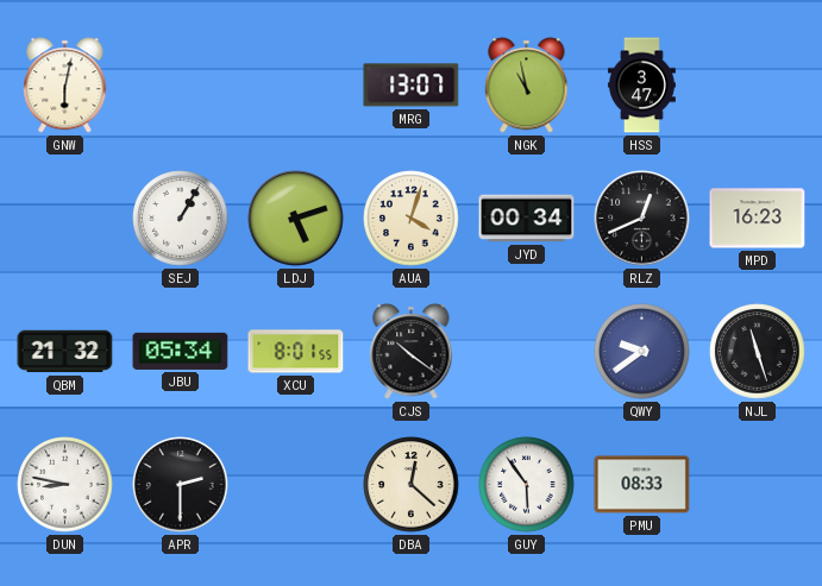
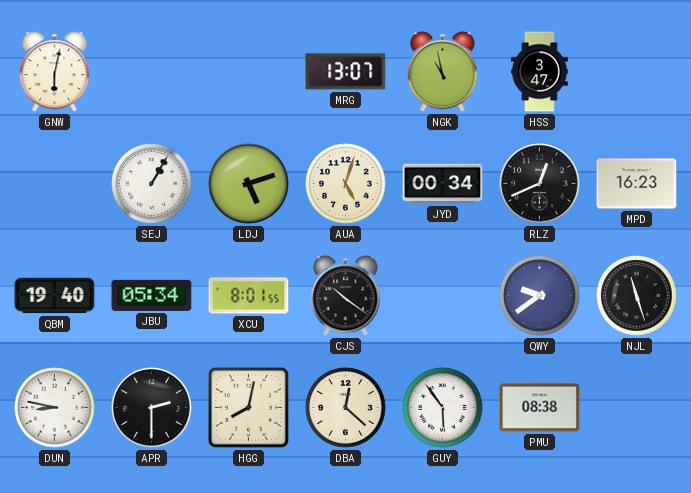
AUA: 4:03 -> 5:03 (346, 184)
QBM: 21:32 -> 19:40 (55, 296)
HGG: none -> 8:02 (248, 407)
PMU: 08:33 -> 08:38 (540, 408)
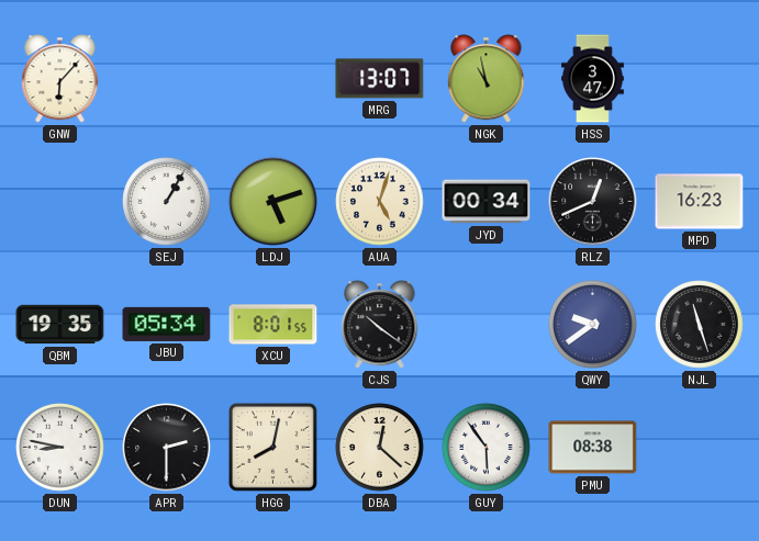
GNW: 6:02 -> 6:07 (60, 79)
QBM: 19:40 -> 19:35 (60, 325)
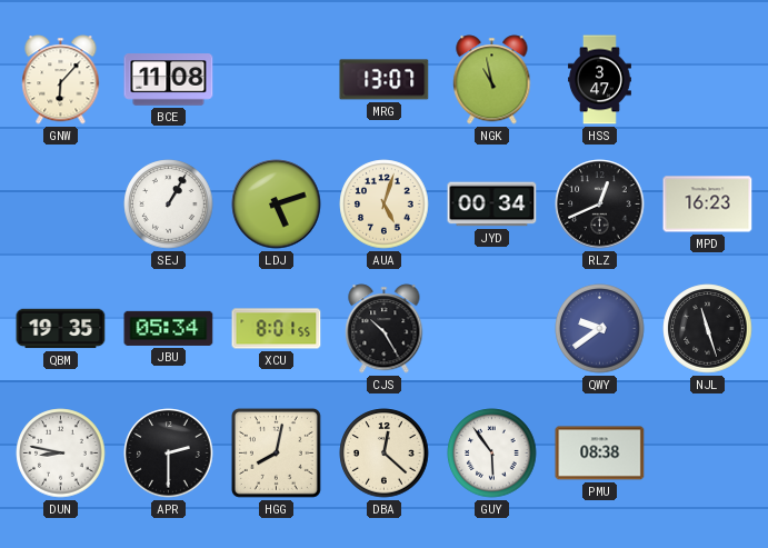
BCE: none -> 11:08 (169, 80)
CJS: 10:21 -> 10:25 (385, 329)
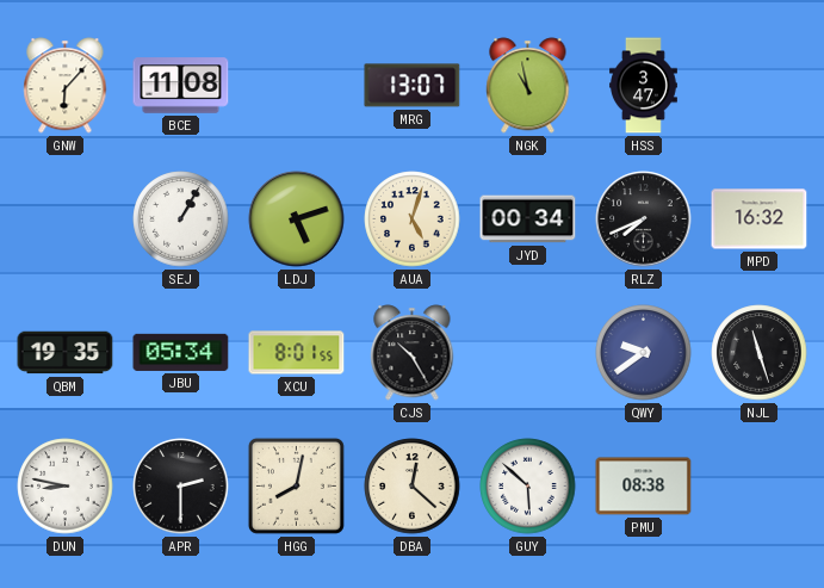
RLZ: 12:41 -> 7:41 (644, 219)
MPD: 16:23 -> 16:32 (760, 219)
GUY: 5:54 -> 5:52 (528, 487)
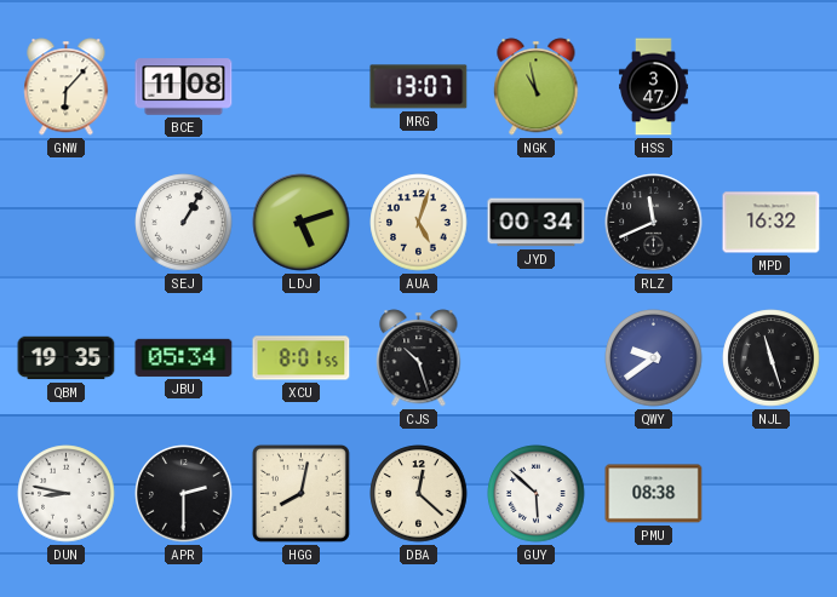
RLZ: 7:41 -> 11:41 (654, 223)
CJS: 10:25 -> 10:27 (419, 358)
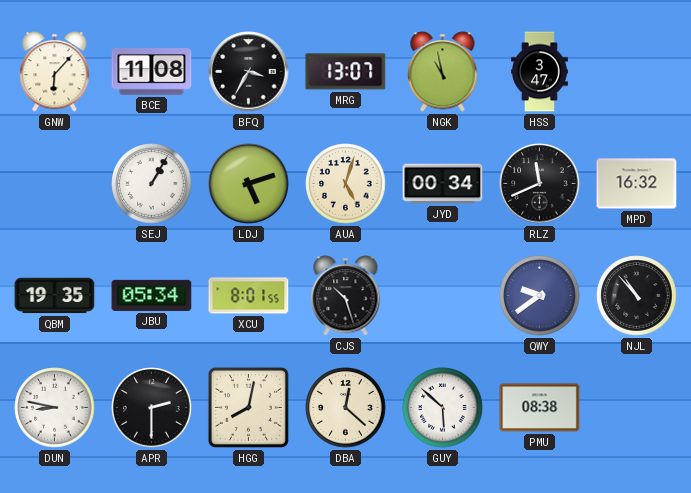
BFQ: none -> 3:35 (249, 72)
NJL: 11:27 -> 10:53 (637, 296)
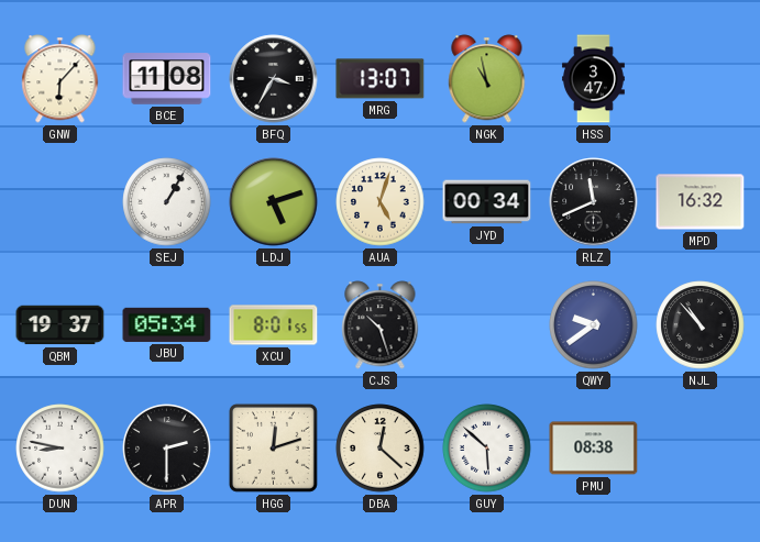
QBM: 19:35 -> 19:37 (60, 325)
HGG: 8:02 -> 12:12 (273, 447)
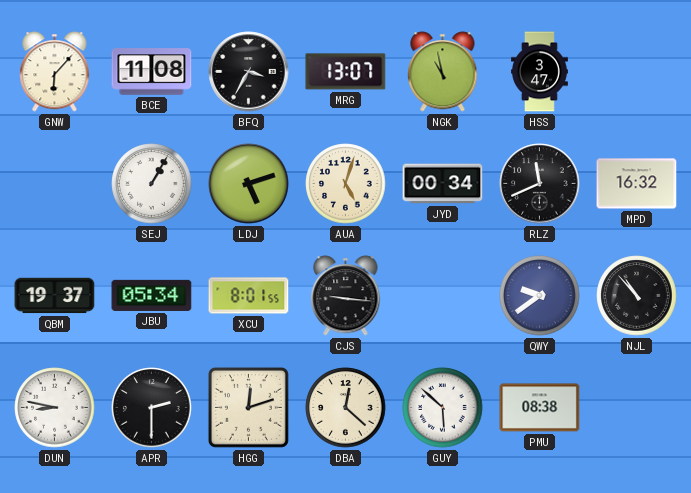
CJS: 10:27 -> 9:16 (346, 296)
